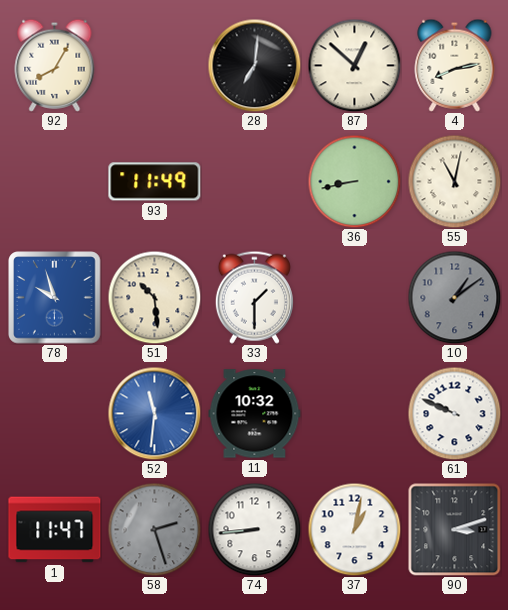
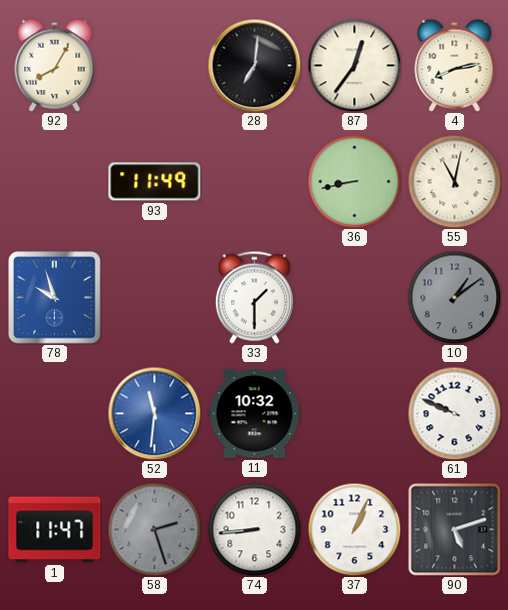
87: 12:52 -> 12:36 (354, 65)
51: 10:29 -> none (154, 297)
37: 1:02 -> 1:04 (354, 529)
90: 3:12 -> 5:12 (454, 529)
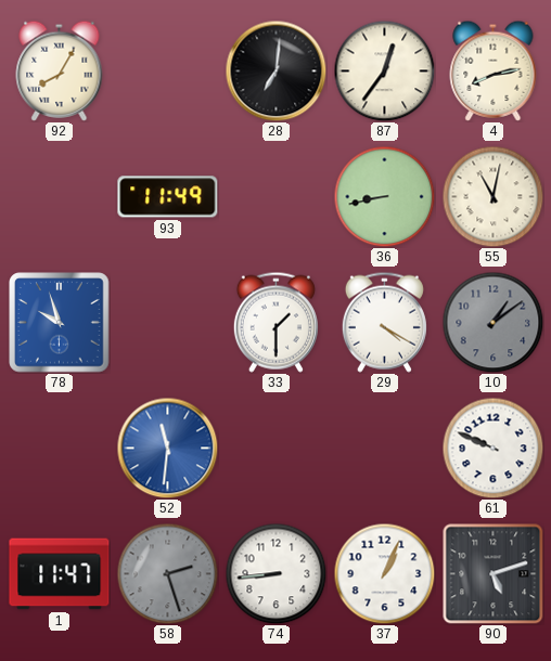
29: none -> 4:20 (384, 322)
11: 10:32 -> none (255, 414)
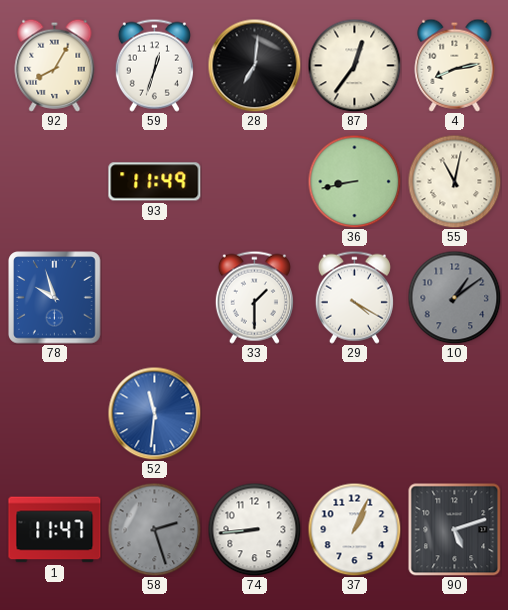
59: none -> 12:33 (154, 65)
61: 9:49 -> none (492, 448)
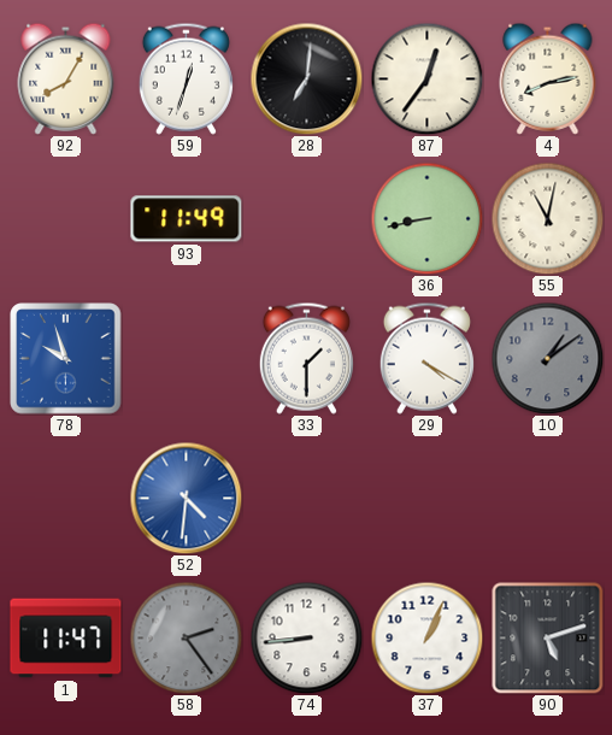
52: 11:31 -> 4:31 (186, 498)
58: 2:27 -> 2:24 (186, 637)
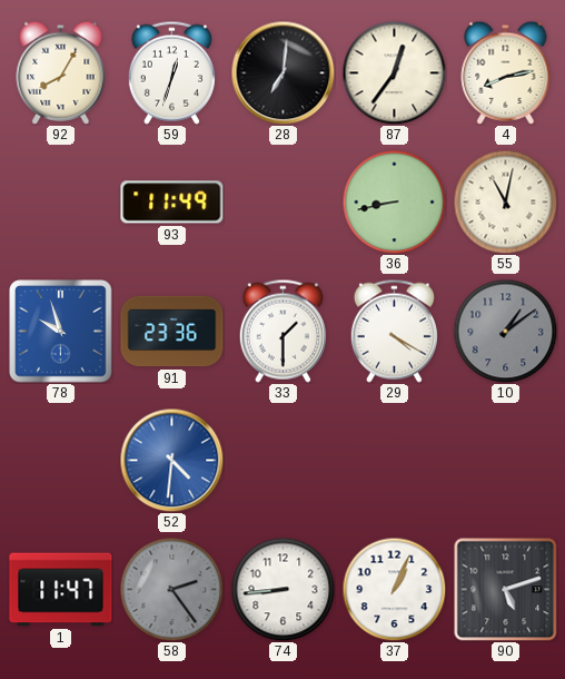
91: none -> 23:36 (172, 332)
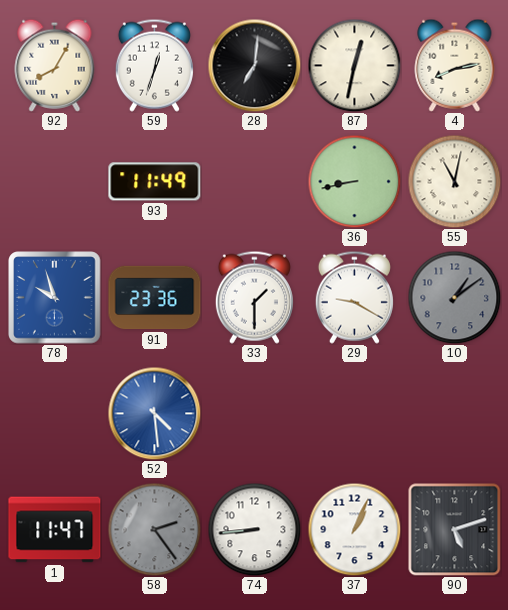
87: 12:36 -> 12:32 (354, 65)
29: 4:20 -> 9:20 (354, 297)
52: 4:31 -> 4:29 (154, 413)
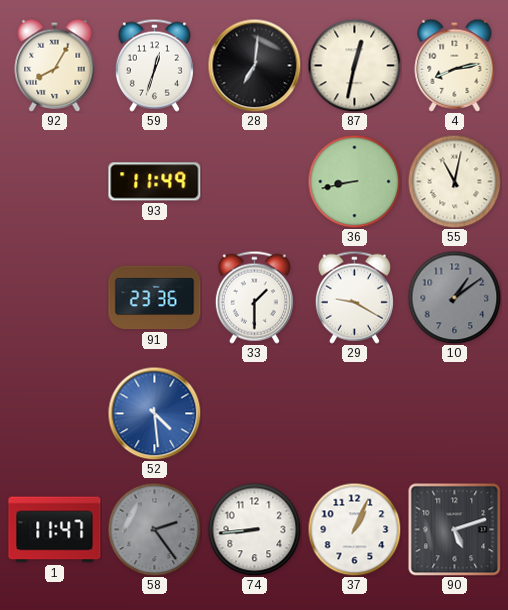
78: 9:57 -> none (55, 298)
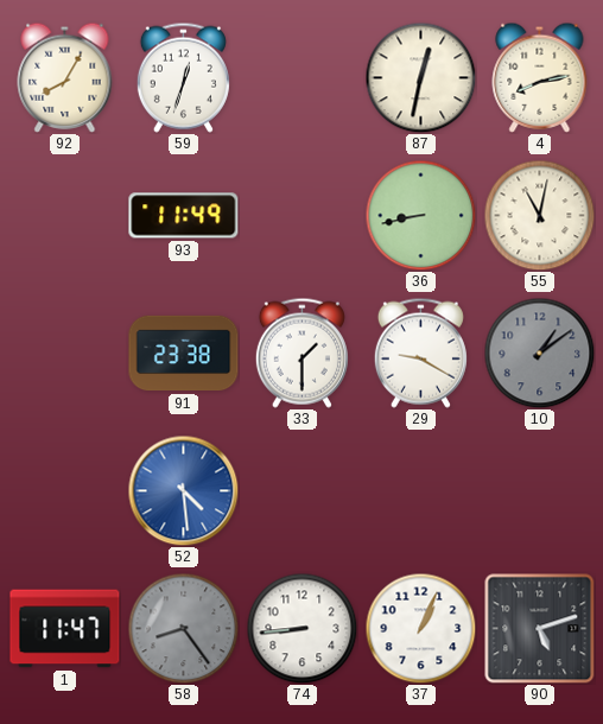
28: 7:01 -> none (254, 65)
91: 23:36 -> 23:38 (184, 354)
58: 2:24 -> 8:24 (183, 628)
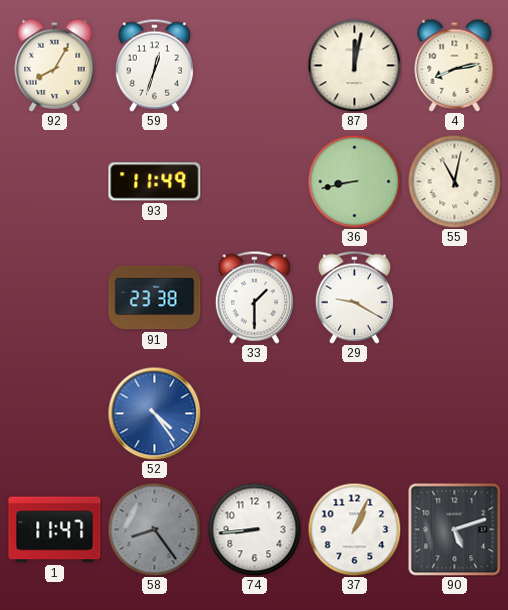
87: 12:32 -> 12:02 (354, 65)
10: 1:09 -> none (539, 353)
52: 4:29 -> 4:24 (154, 413)
